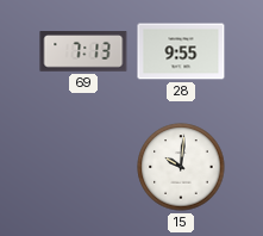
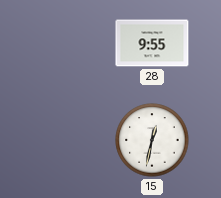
69: 7:13 -> none (83, 52)
15: 10:01 -> 12:32 (152, 140)
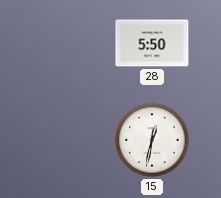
28: 9:55 -> 5:50 (152, 43)
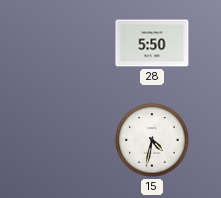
15: 12:32 -> 4:32 (152, 140)
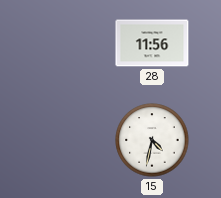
28: 5:50 -> 11:56 (152, 43)
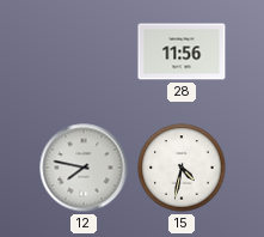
12: none -> 7:47 (84, 168)
